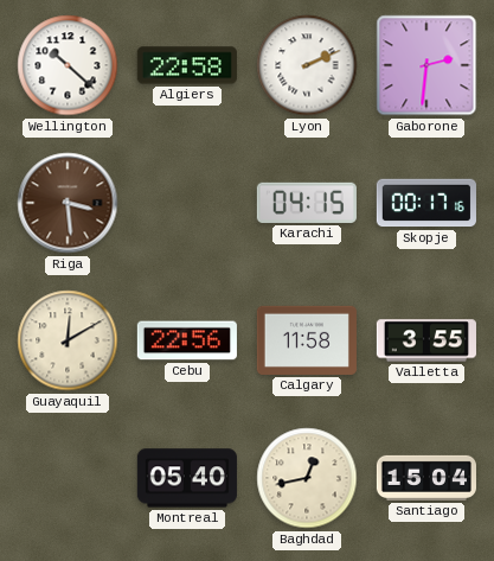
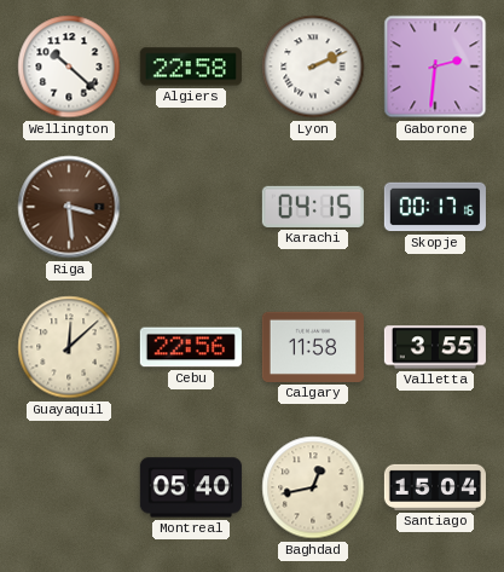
Guayaquil: 12:10 -> 12:08 (69, 347)
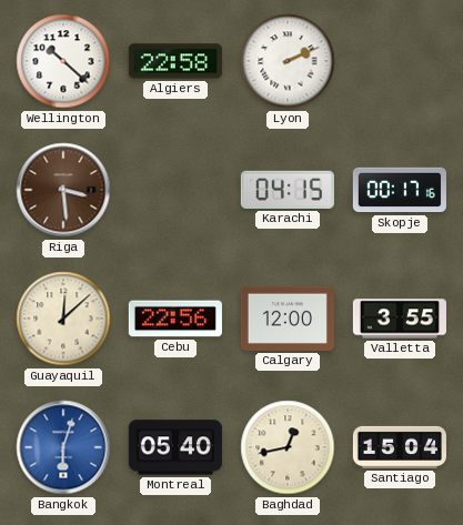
Gaborone: 2:31 -> none (435, 67)
Calgary: 11:58 -> 12:00 (288, 319)
Bangkok: none -> 6:03 (63, 447)
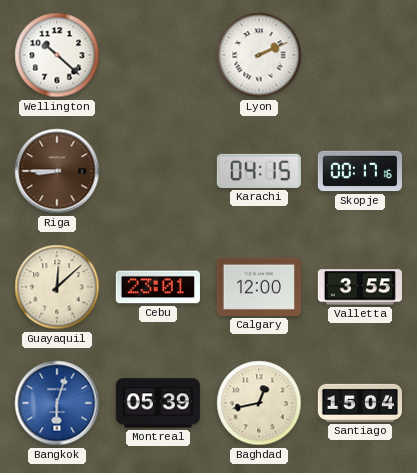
Algiers: 22:58 -> none (175, 61)
Riga: 3:29 -> 8:45 (57, 171)
Cebu: 22:56 -> 23:01 (158, 287)
Montreal: 05:40 -> 05:39 (158, 403)
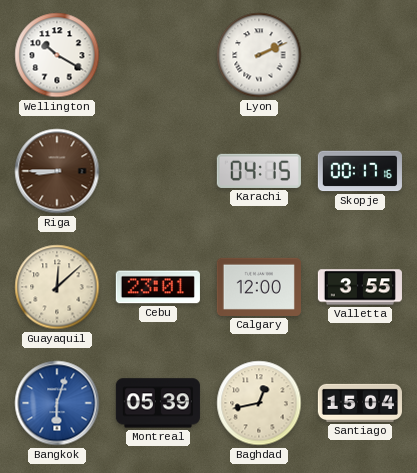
Wellington: 10:22 -> 10:20 (57, 55)
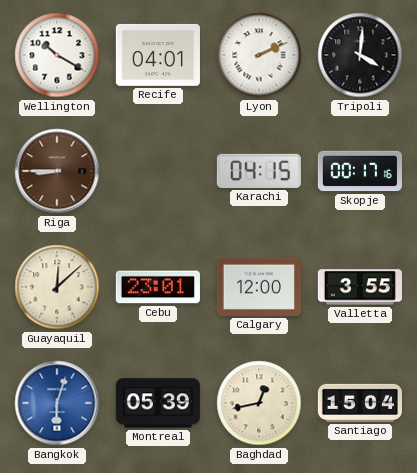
Recife: none -> 04:01 (158, 55)
Tripoli: none -> 4:01 (360, 55)
